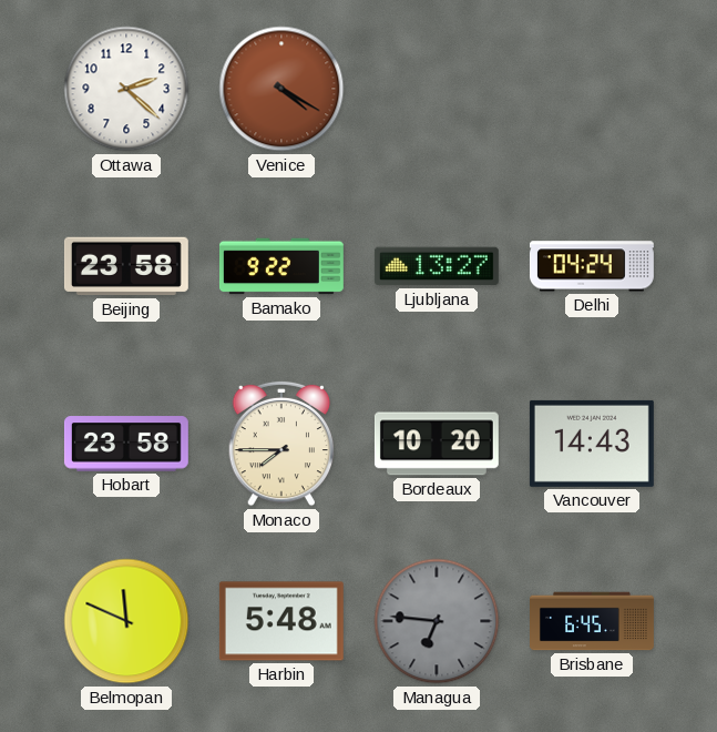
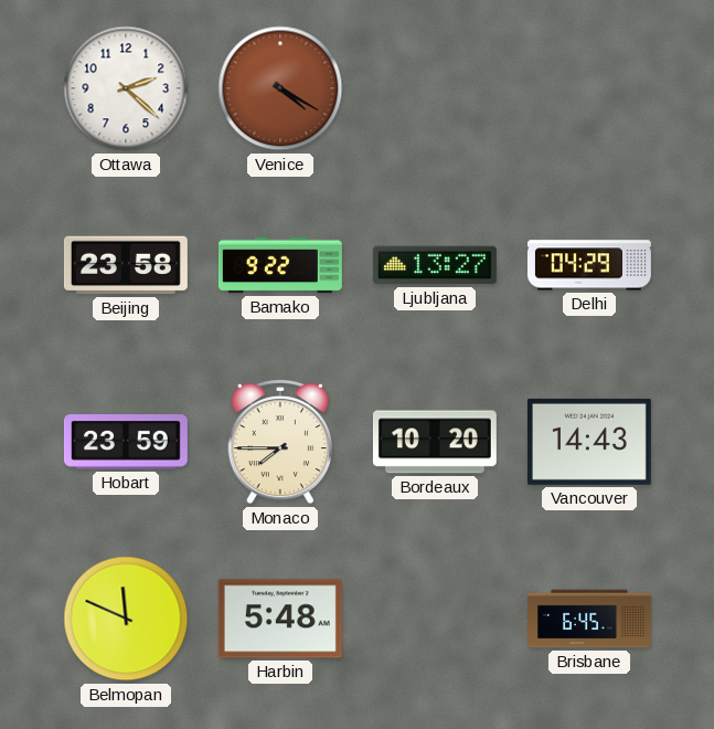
Delhi: 04:24 -> 04:29 (589, 265)
Hobart: 23:58 -> 23:59 (126, 442)
Managua: 6:46 -> none (437, 621)
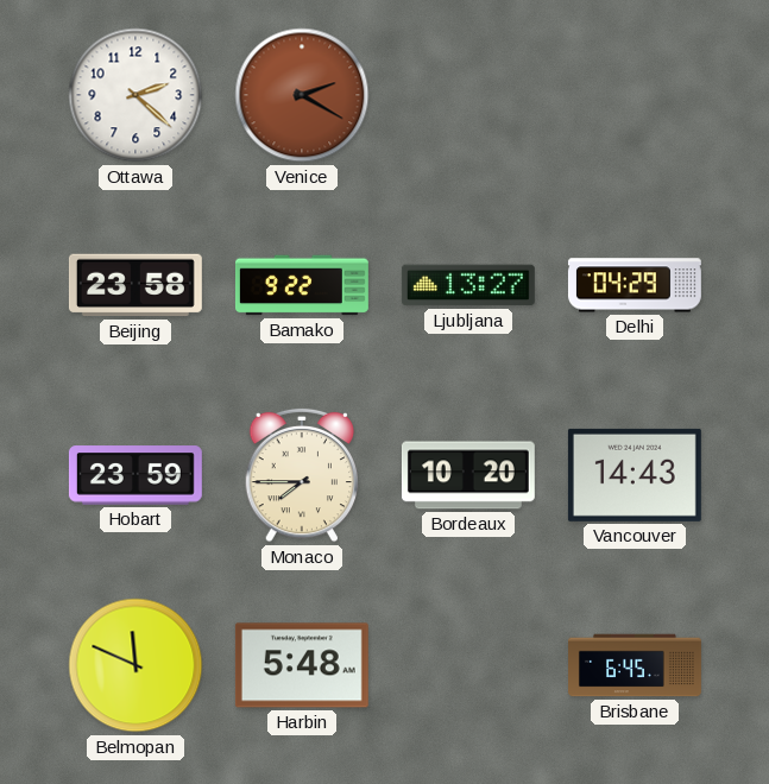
Venice: 4:20 -> 2:20 (302, 95)
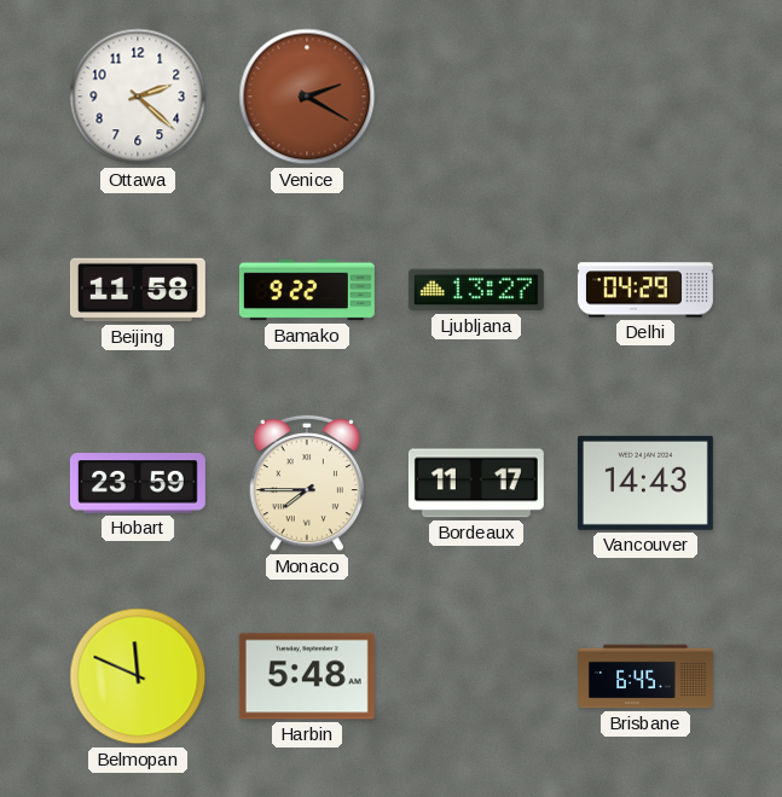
Beijing: 23:58 -> 11:58 (138, 290)
Bordeaux: 10:20 -> 11:17 (476, 483)
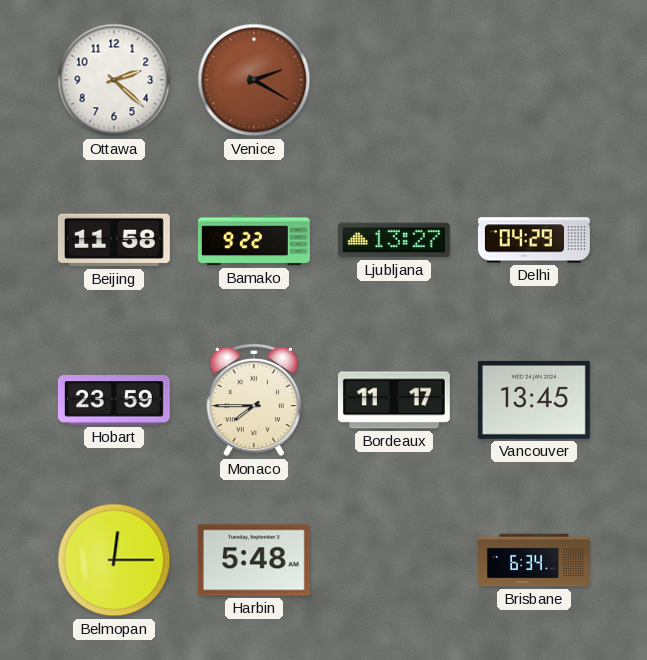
Vancouver: 14:43 -> 13:45 (534, 400)
Belmopan: 11:49 -> 12:15 (114, 560)
Brisbane: 6:45 -> 6:34 (535, 560)
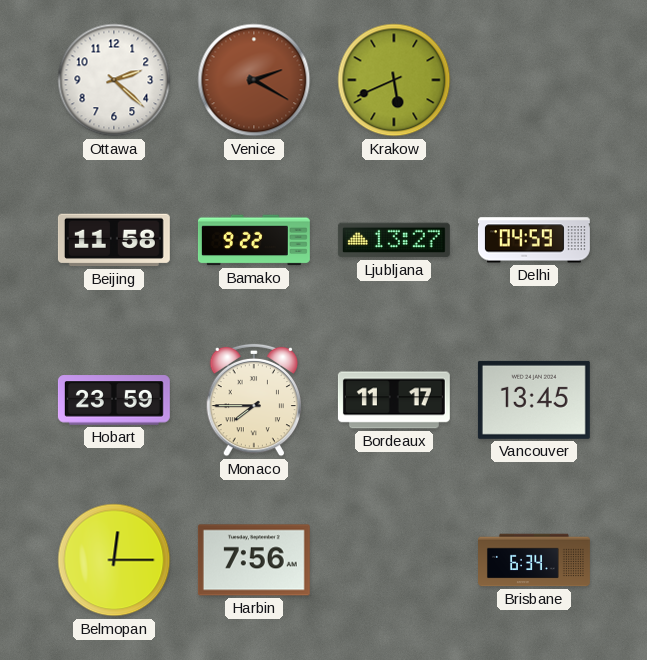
Krakow: none -> 5:41 (394, 80)
Delhi: 04:29 -> 04:59 (534, 240)
Harbin: 5:48 -> 7:56 (254, 560)
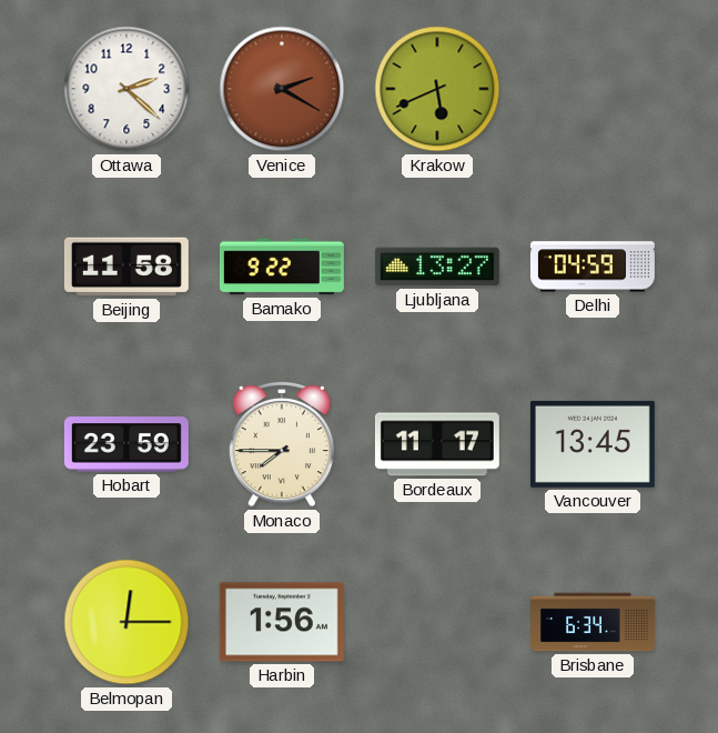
Harbin: 7:56 -> 1:56 (282, 622)
